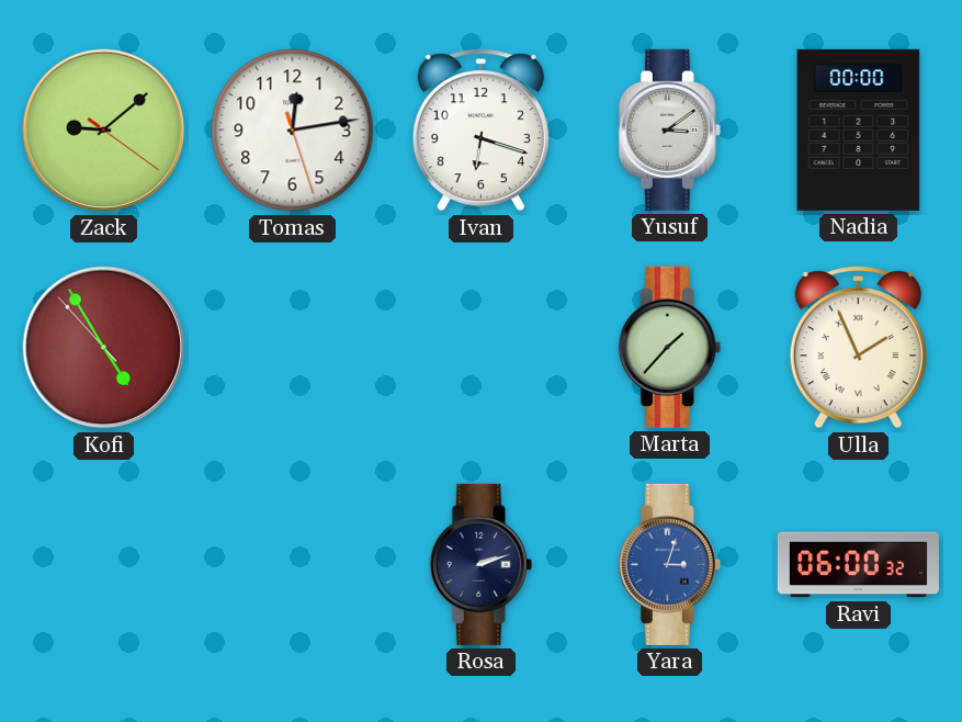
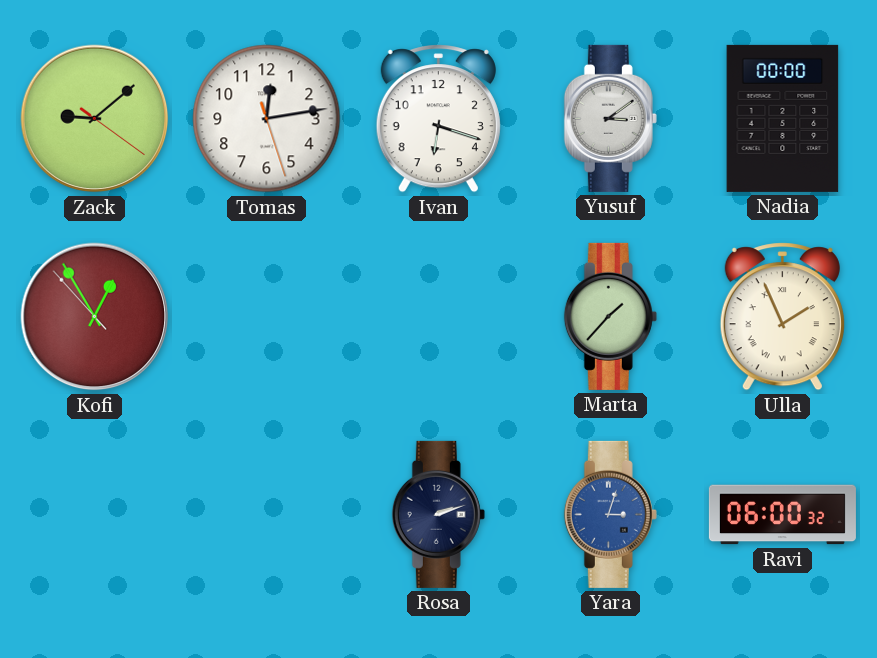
Kofi: 4:54 -> 12:54 (95, 317)
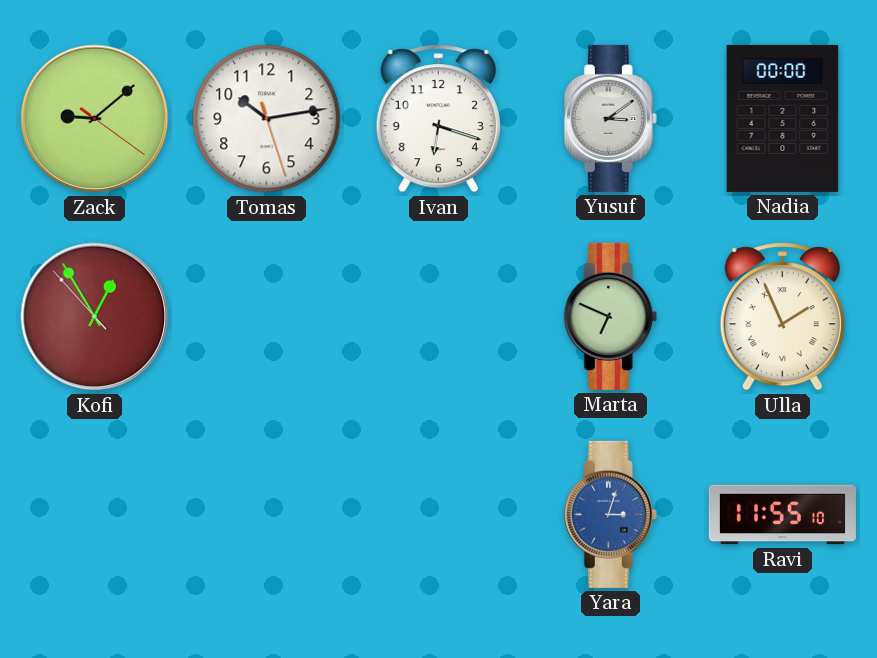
Tomas: 12:13 -> 10:13 (267, 119)
Marta: 1:37 -> 6:49 (610, 316)
Rosa: 2:12 -> none (438, 514)
Ravi: 06:00 -> 11:55 (782, 515)
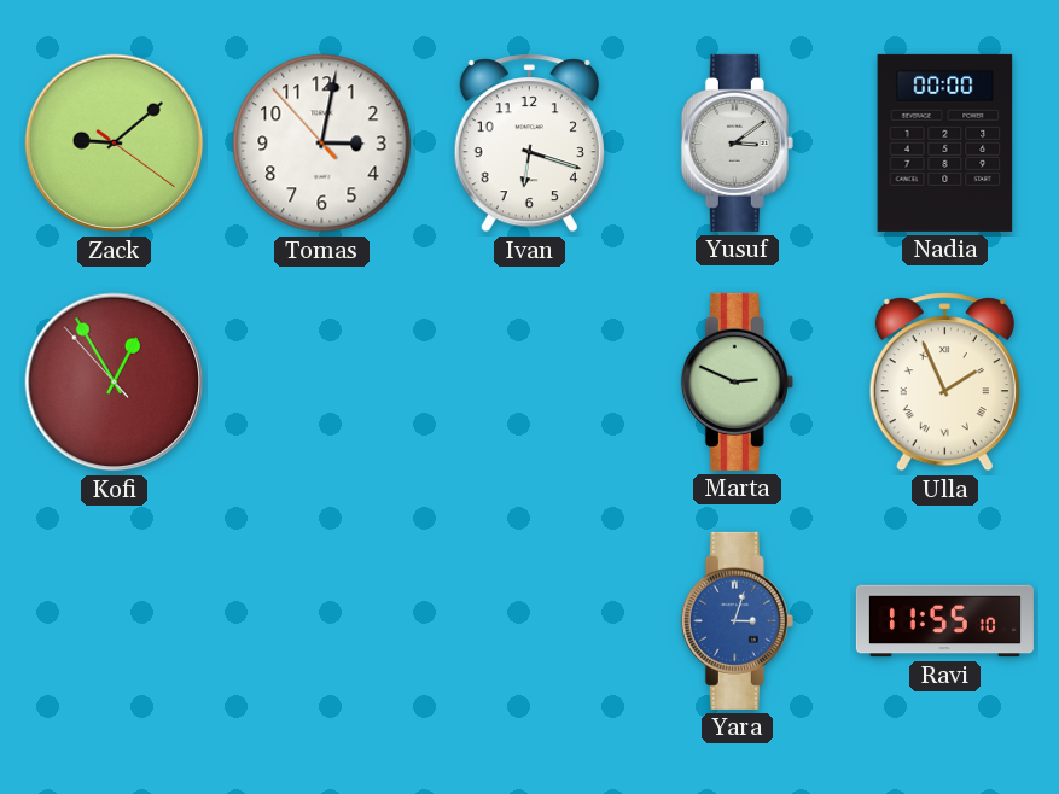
Tomas: 10:13 -> 3:01 (322, 144)
Marta: 6:49 -> 2:49 (737, 381)
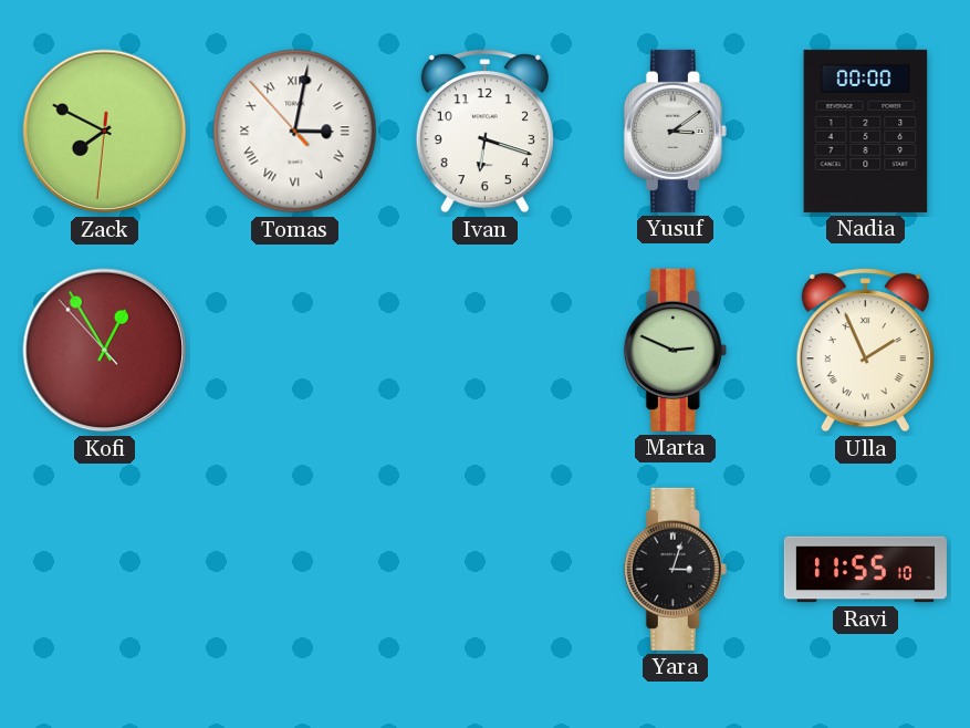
Zack: 9:08 -> 7:49 (105, 132)
Tomas numerals: Arabic -> Roman (295, 132)
Yara dial: blue -> black (675, 569)
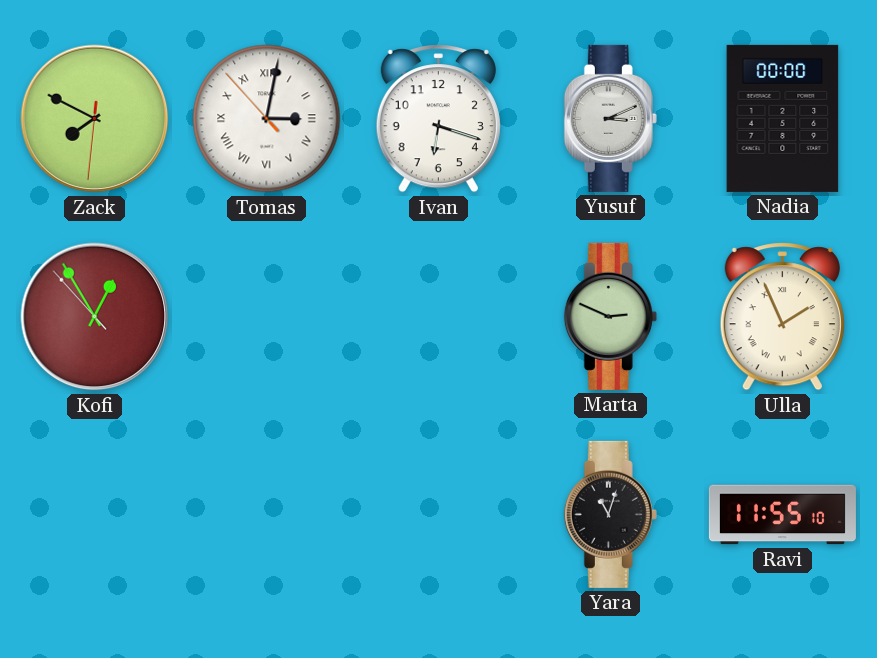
Yusuf: 3:09 -> 3:11 (610, 118)
Yara: 3:03 -> 11:03 (610, 514)
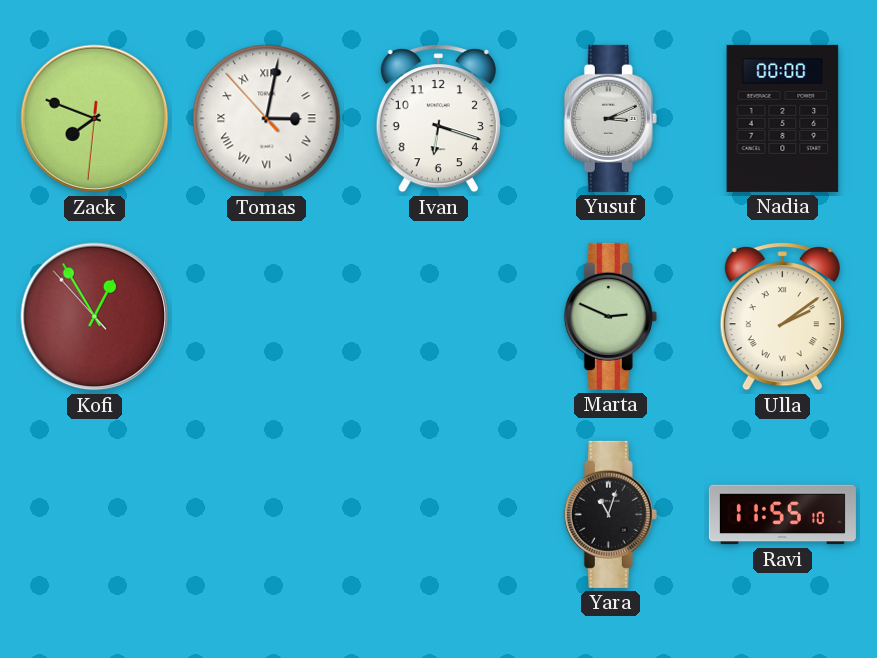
Zack: 7:49 -> 7:48 (95, 119)
Ulla: 1:56 -> 2:09 (782, 317)
